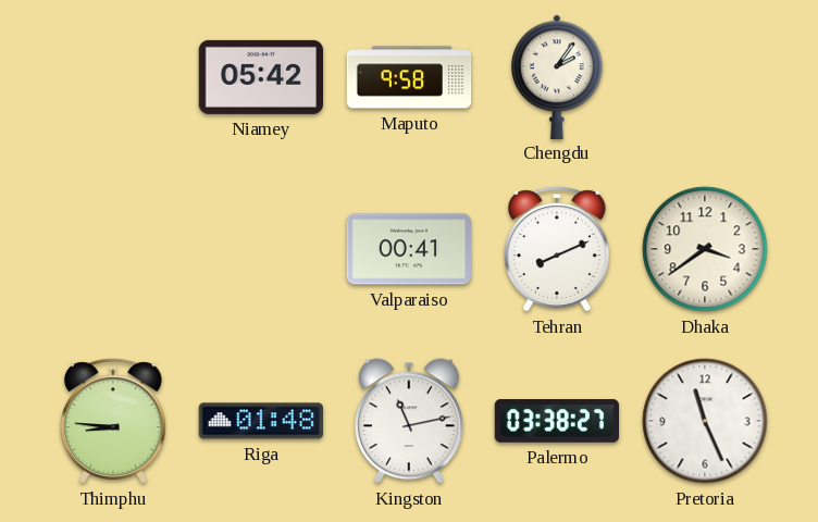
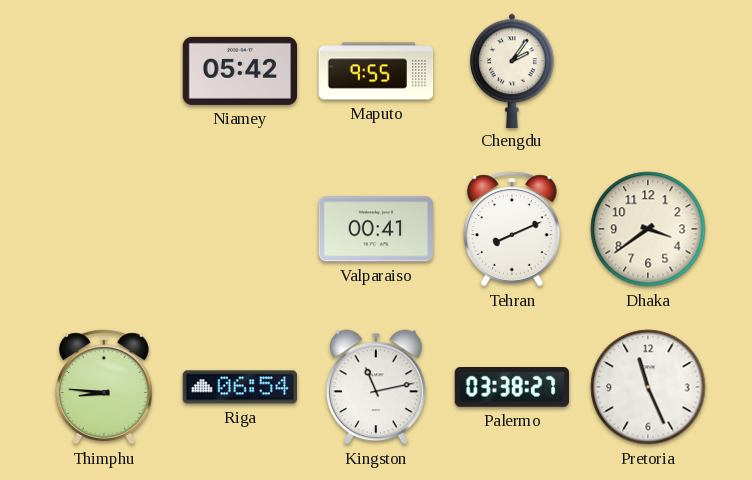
Maputo: 9:58 -> 9:55 (376, 71)
Riga: 01:48 -> 06:54 (239, 387)
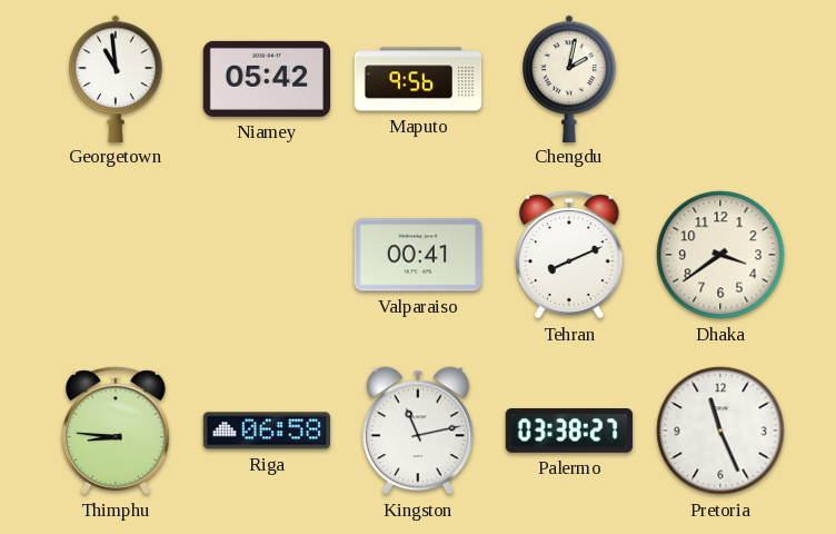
Georgetown: none -> 10:59 (116, 78)
Maputo: 9:55 -> 9:56 (418, 79)
Chengdu: 2:06 -> 2:02 (569, 78)
Riga: 06:54 -> 06:58 (266, 431)
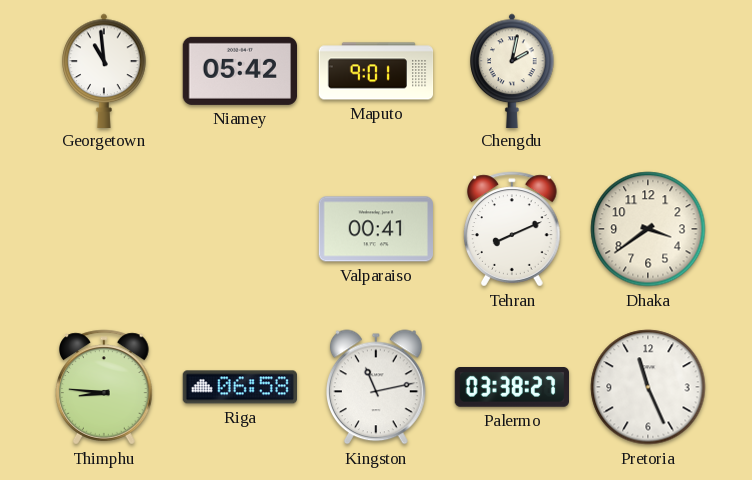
Maputo: 9:56 -> 9:01 (376, 71)
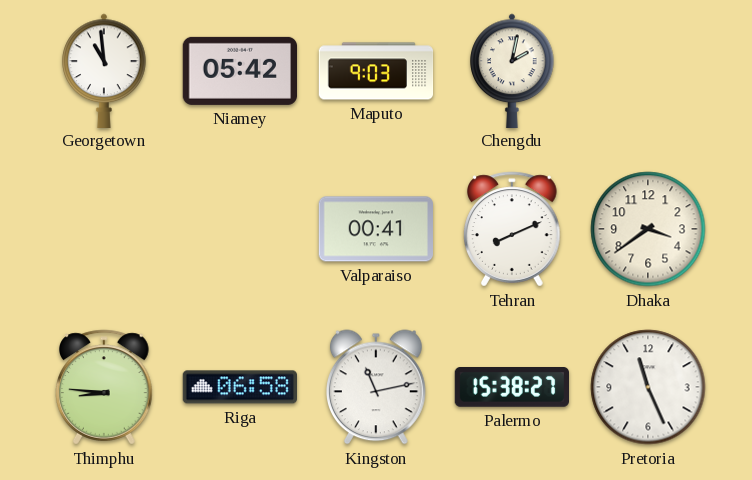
Maputo: 9:01 -> 9:03 (376, 71)
Palermo: 03:38 -> 15:38 (511, 387)
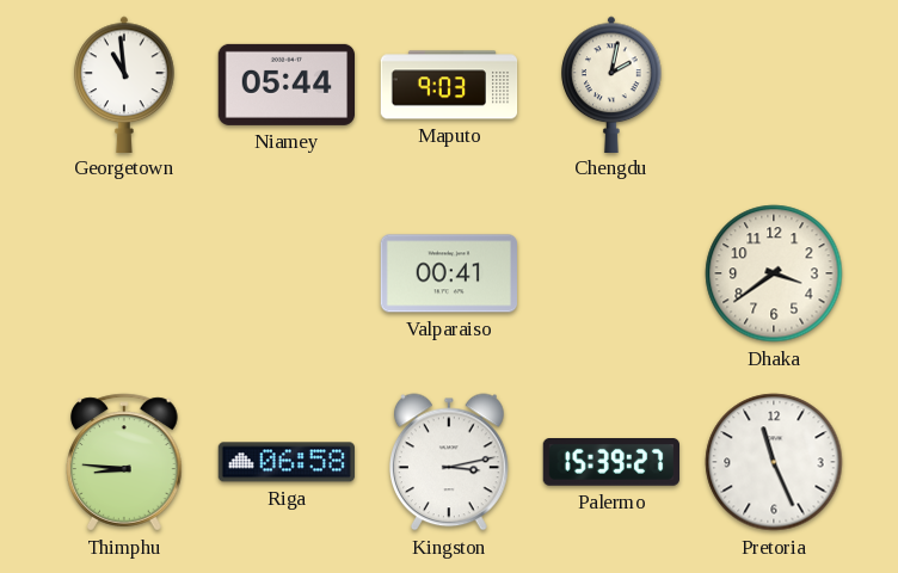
Niamey: 05:42 -> 05:44 (285, 85)
Tehran: 8:11 -> none (512, 229)
Kingston: 11:13 -> 3:13 (449, 462)
Palermo: 15:38 -> 15:39 (610, 462)
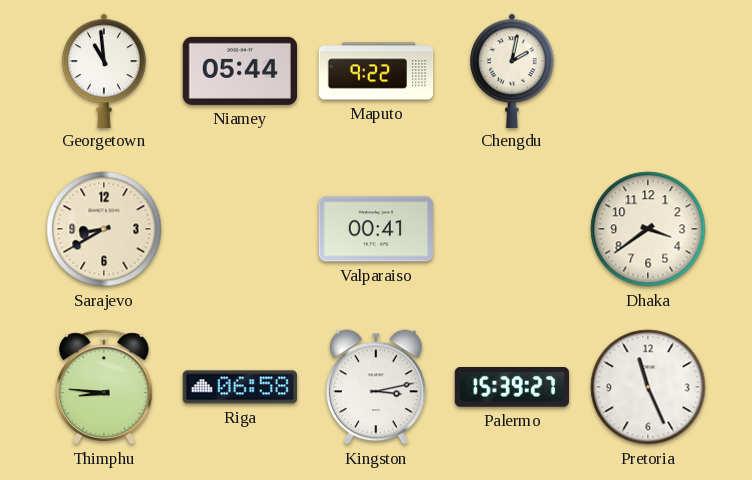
Maputo: 9:03 -> 9:22 (376, 71)
Sarajevo: none -> 8:40 (104, 229)
